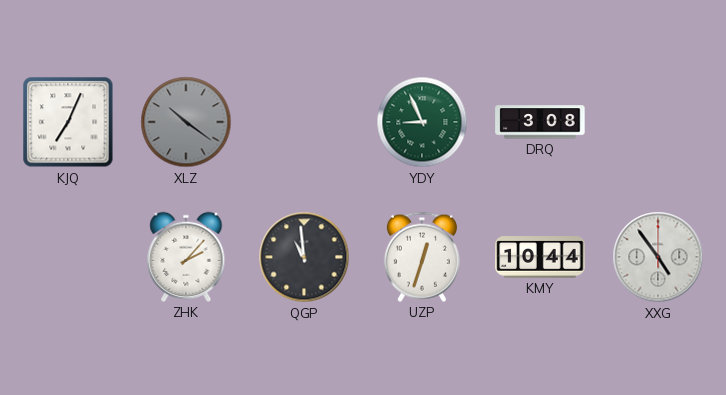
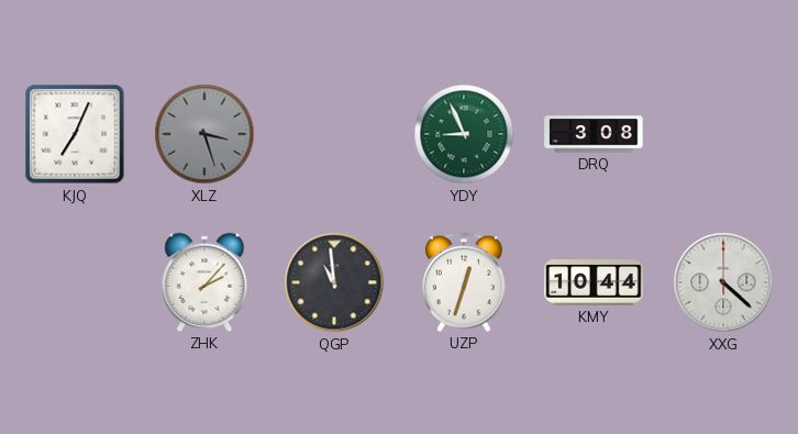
XLZ: 10:21 -> 3:27 (204, 134)
XXG: 4:54 -> 4:22 (723, 282)
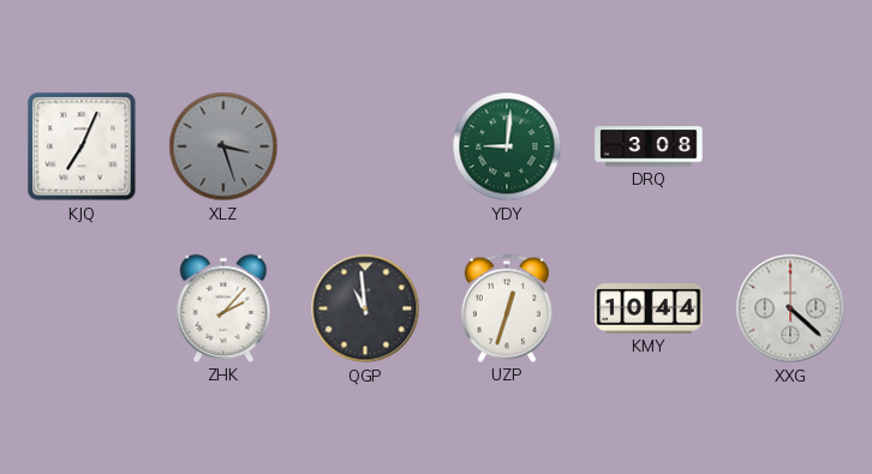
YDY: 8:56 -> 9:01 (507, 146)
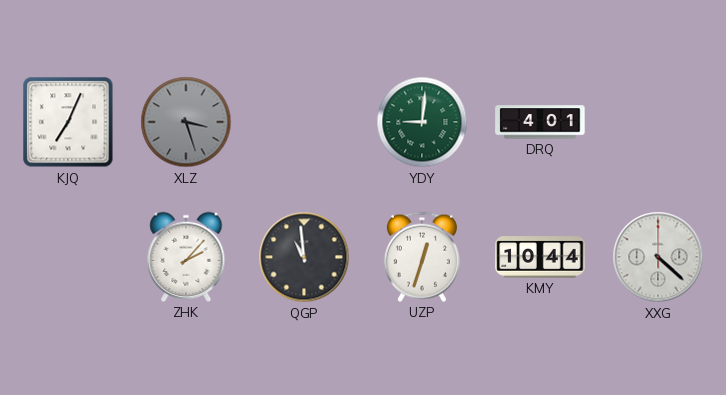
DRQ: 3:08 -> 4:01 (540, 122)
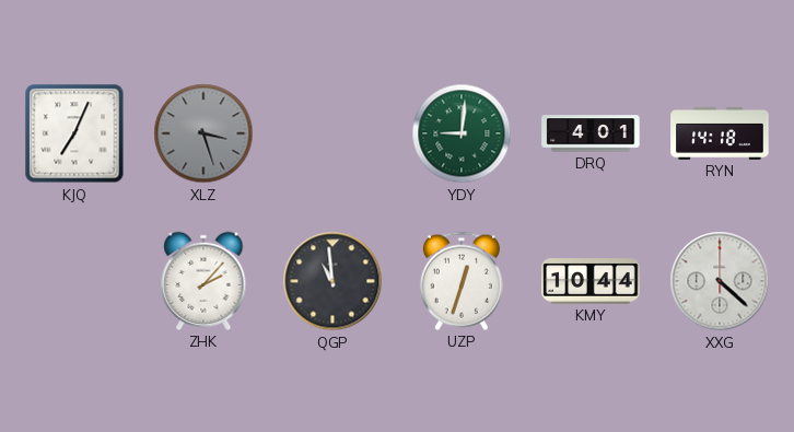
RYN: none -> 14:18 (720, 133)
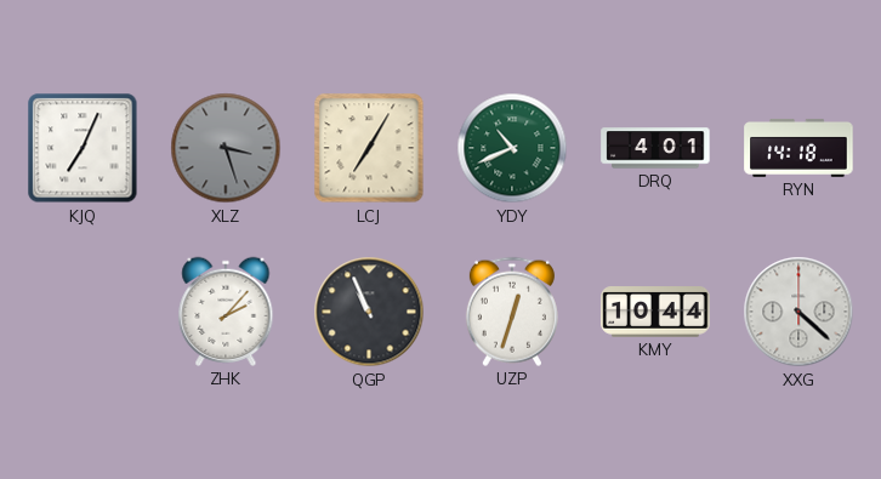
LCJ: none -> 7:05 (369, 148)
YDY: 9:01 -> 10:41 (512, 148)
QGP: 10:59 -> 10:56 (369, 312)
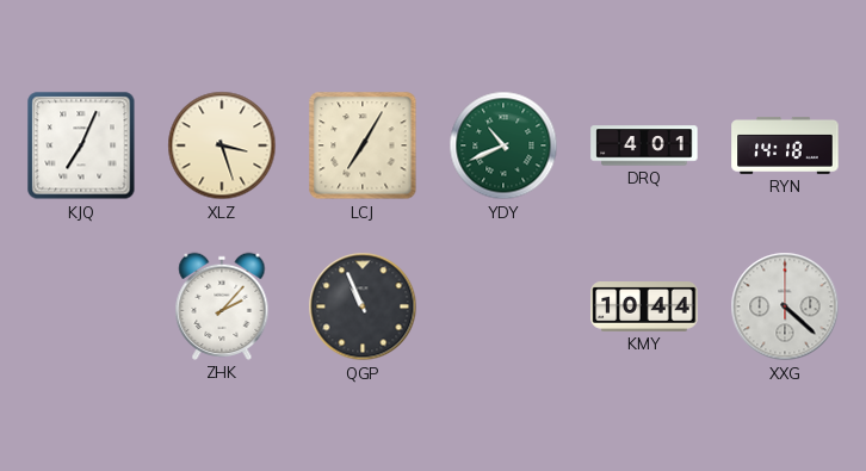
XLZ dial: grey -> cream (222, 145)
UZP: 12:33 -> none (512, 312)
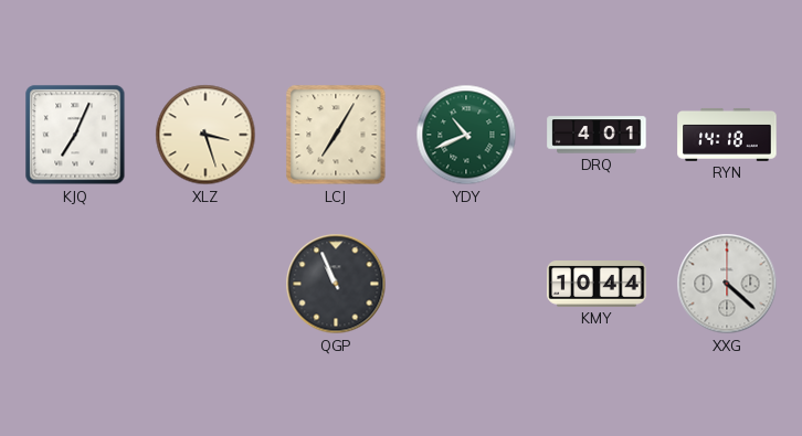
ZHK: 2:07 -> none (222, 306)
